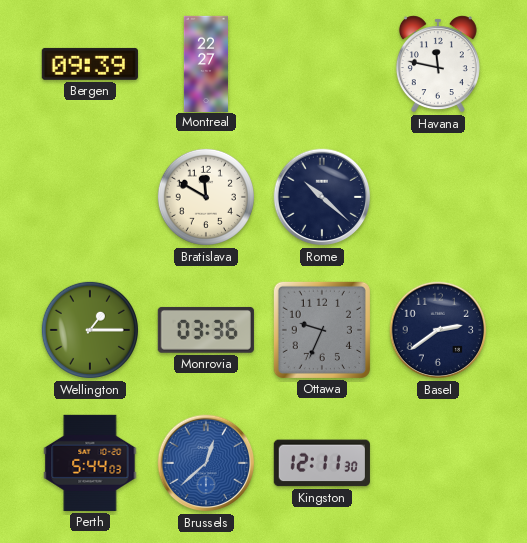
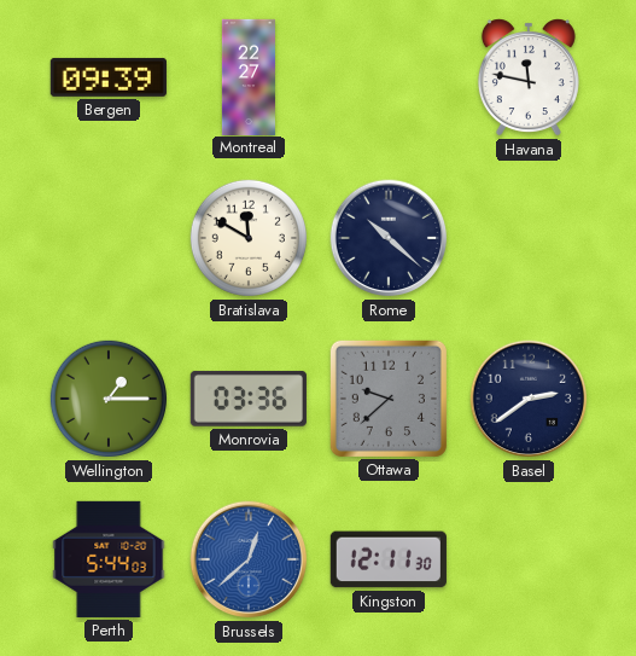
Ottawa: 9:34 -> 9:38 (389, 399)
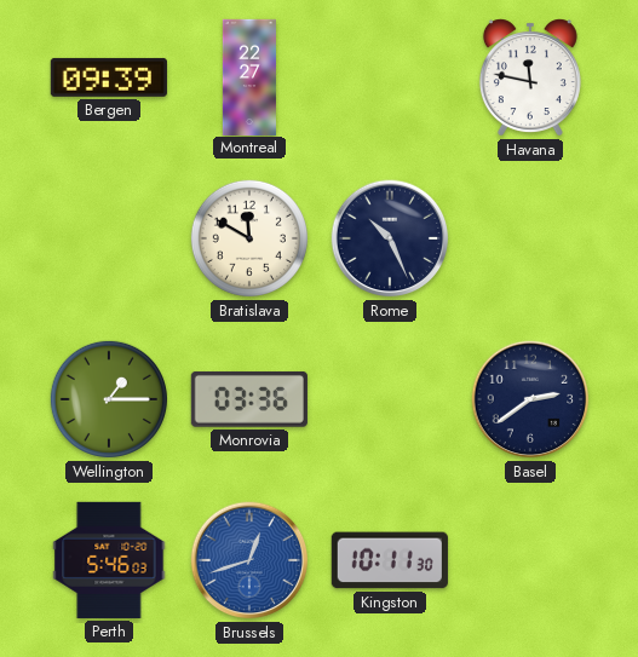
Rome: 10:22 -> 10:26 (390, 238)
Ottawa: 9:38 -> none (389, 399)
Perth: 5:44 -> 5:46 (109, 560)
Brussels: 12:38 -> 12:42 (249, 560)
Kingston: 12:11 -> 10:11 (390, 560)
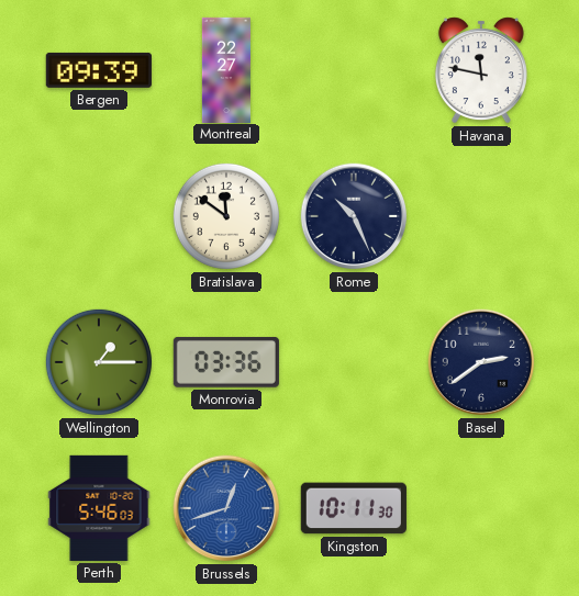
Bratislava: 11:50 -> 11:51 (226, 216)
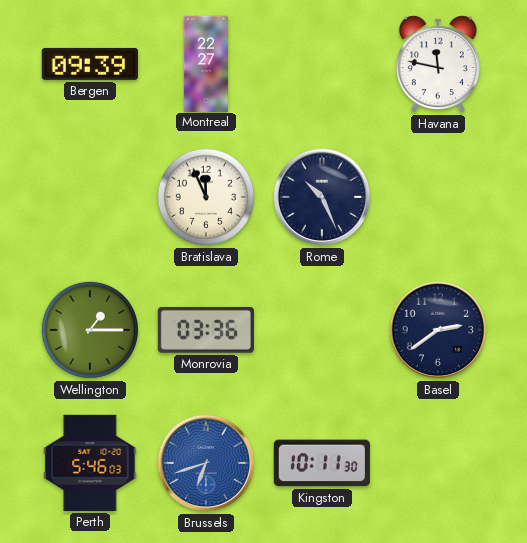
Bratislava: 11:51 -> 11:56 (206, 197)
Brussels: 12:42 -> 6:42 (206, 463)
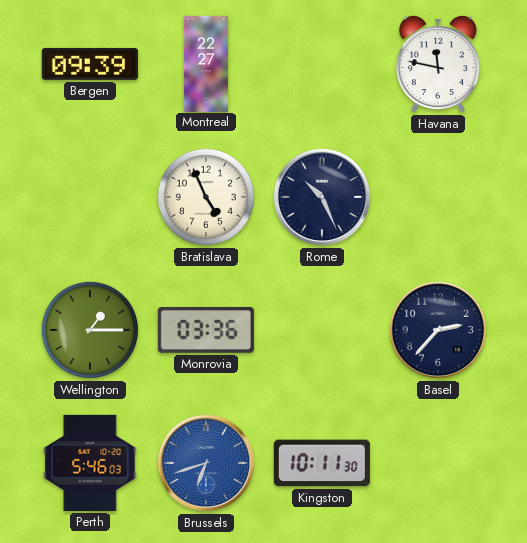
Bratislava: 11:56 -> 4:56 (206, 197)
Basel: 2:39 -> 2:37 (438, 330)
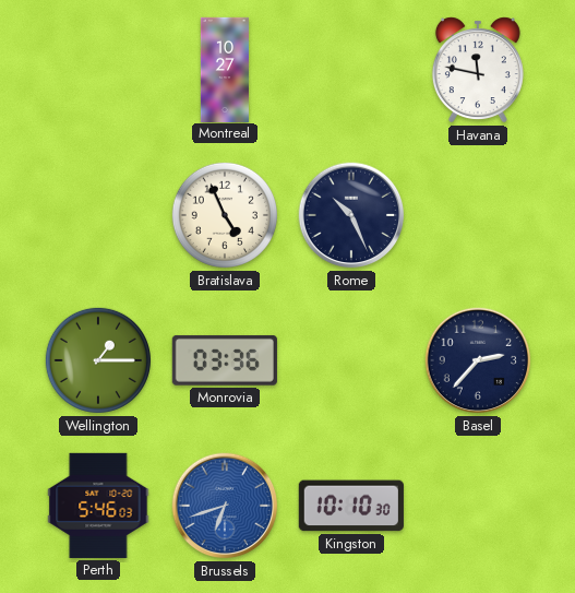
Bergen: 09:39 -> none (90, 64)
Montreal: 22:27 -> 10:27 (225, 69)
Kingston: 10:11 -> 10:10 (351, 506)
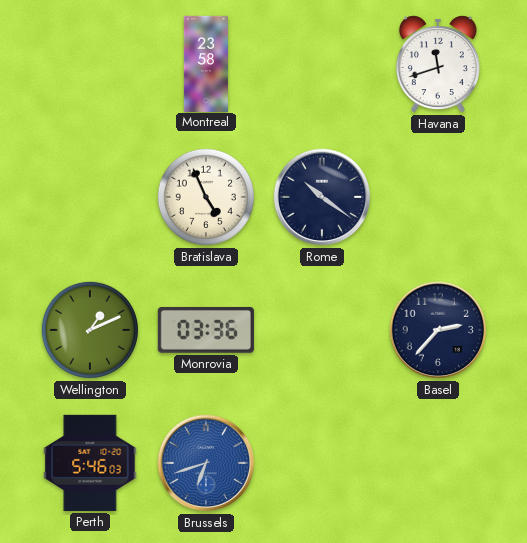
Montreal: 10:27 -> 23:58 (206, 63)
Havana: 11:47 -> 11:42 (438, 64)
Rome: 10:26 -> 10:21 (322, 197)
Wellington: 1:15 -> 1:11 (90, 330)
Kingston: 10:10 -> none (351, 506)
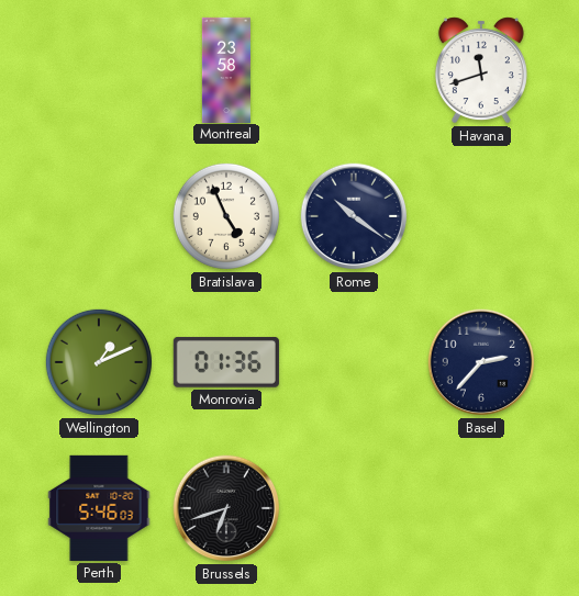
Monrovia: 03:36 -> 01:36 (226, 362)
Brussels dial: blue -> black (226, 508)
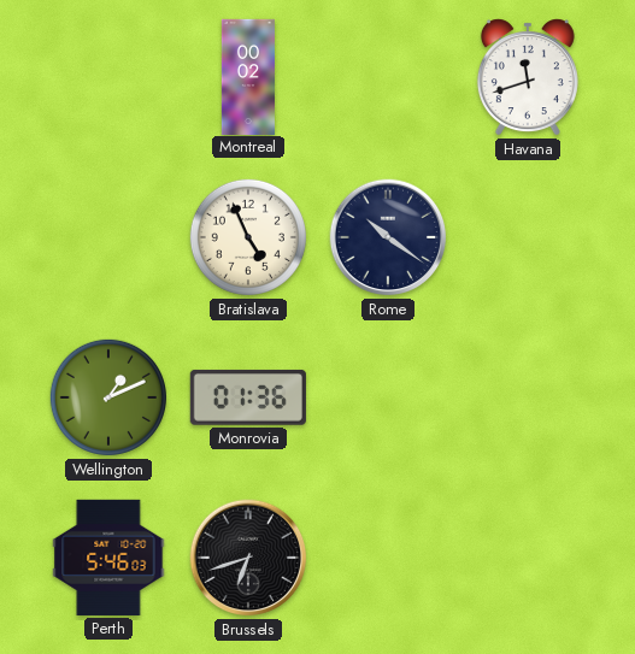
Montreal: 23:58 -> 00:02 (248, 76)
Basel: 2:37 -> none (481, 362)
